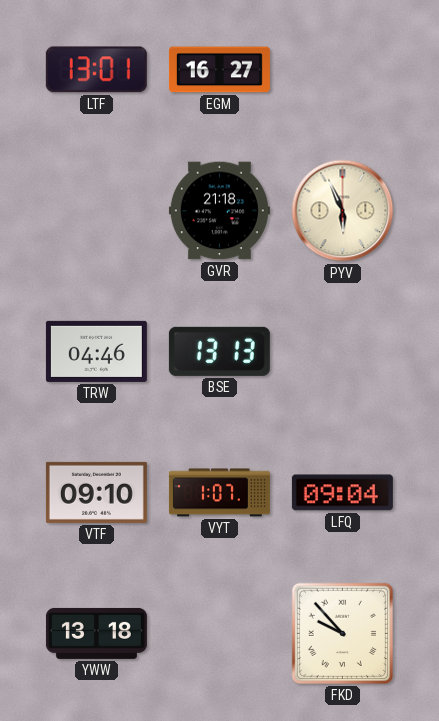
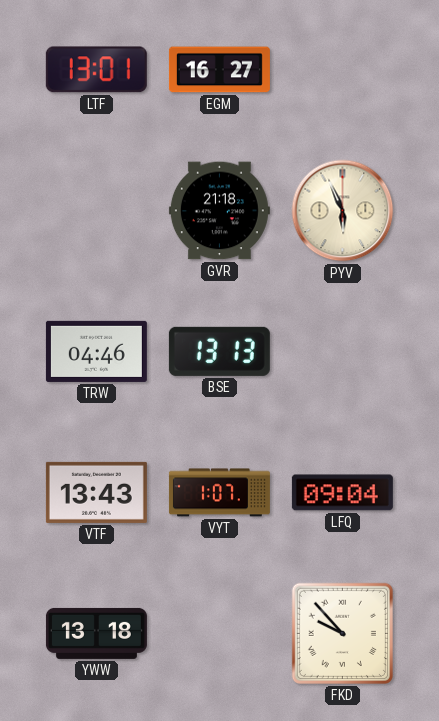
VTF: 09:10 -> 13:43 (96, 492)
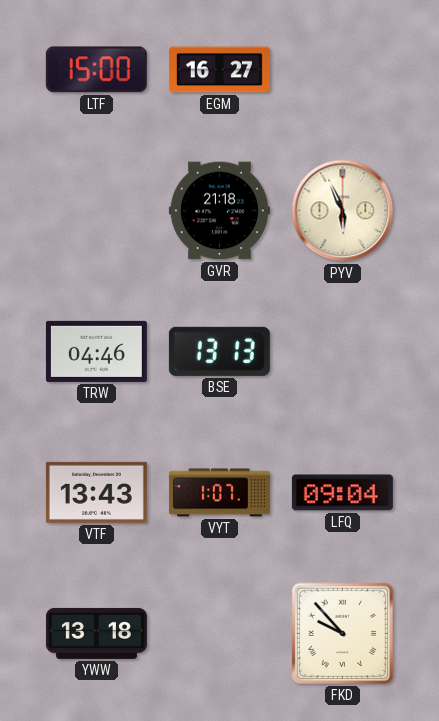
LTF: 13:01 -> 15:00 (96, 70)
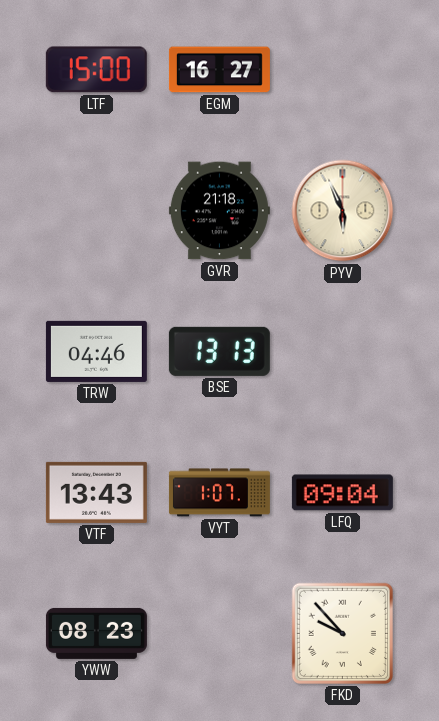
YWW: 13:18 -> 08:23 (96, 633)
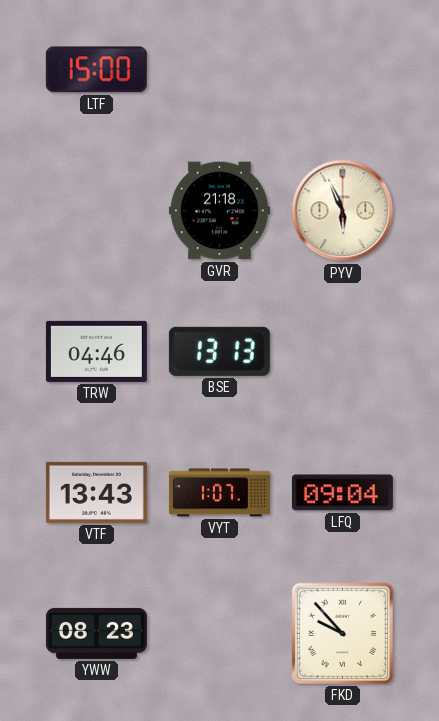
EGM: 16:27 -> none (219, 70)
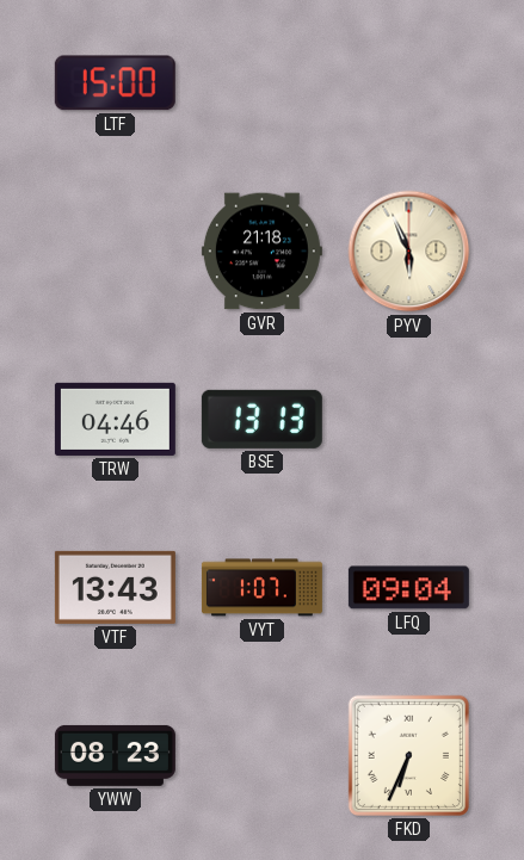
FKD: 9:53 -> 6:34 (408, 755)
